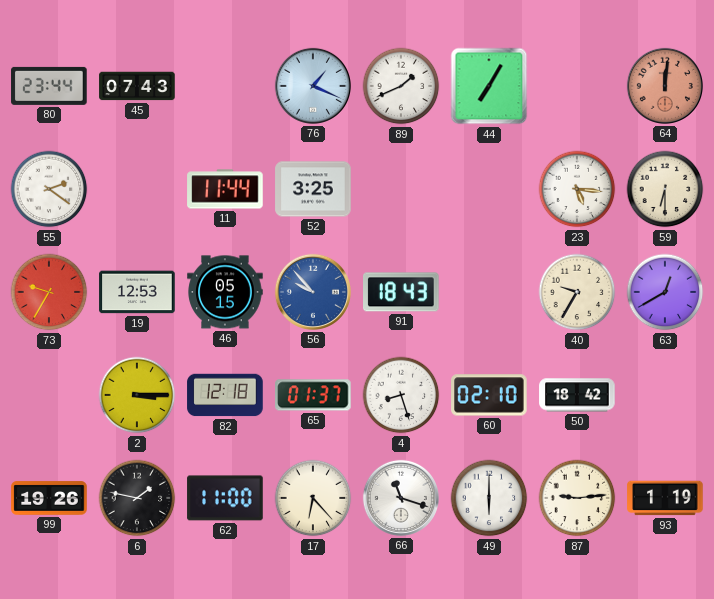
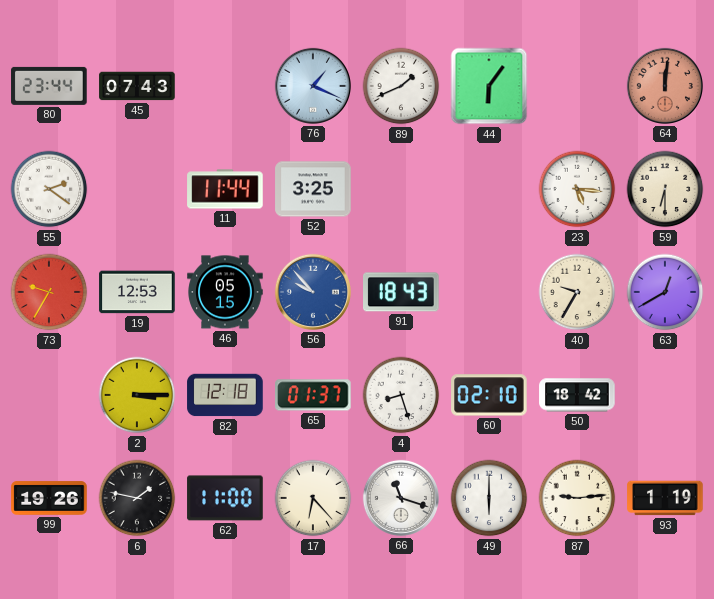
44: 7:05 -> 6:06 (489, 86)
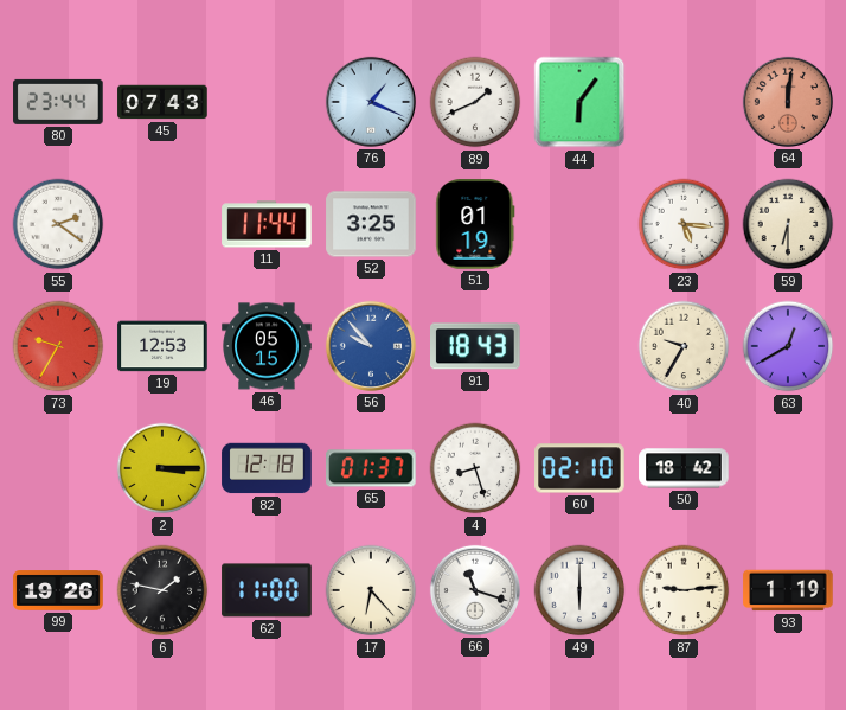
51: none -> 01:19 (475, 224)
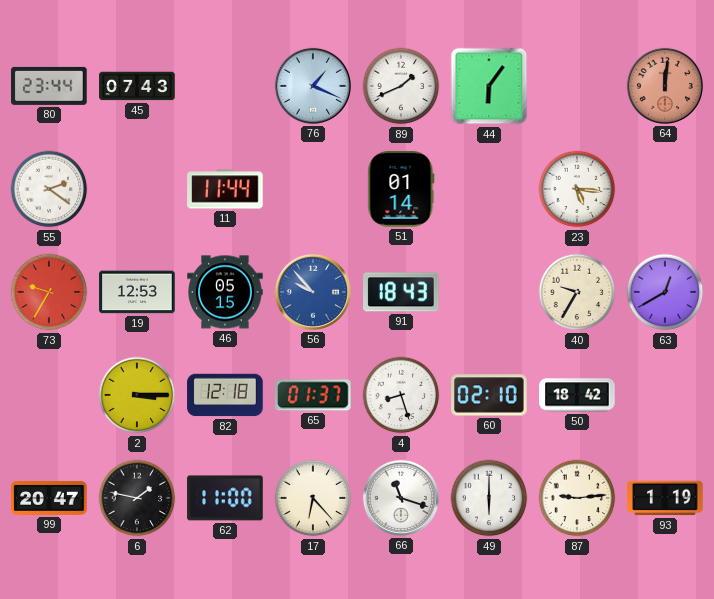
52: 3:25 -> none (371, 224)
51: 01:19 -> 01:14 (401, 189)
59: 6:30 -> none (788, 224)
99: 19:26 -> 20:47 (49, 498)
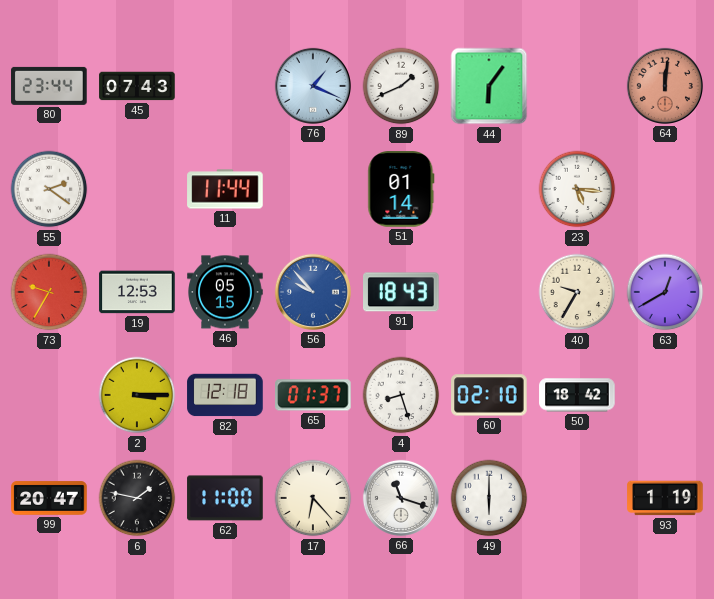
87: 9:14 -> none (577, 498)
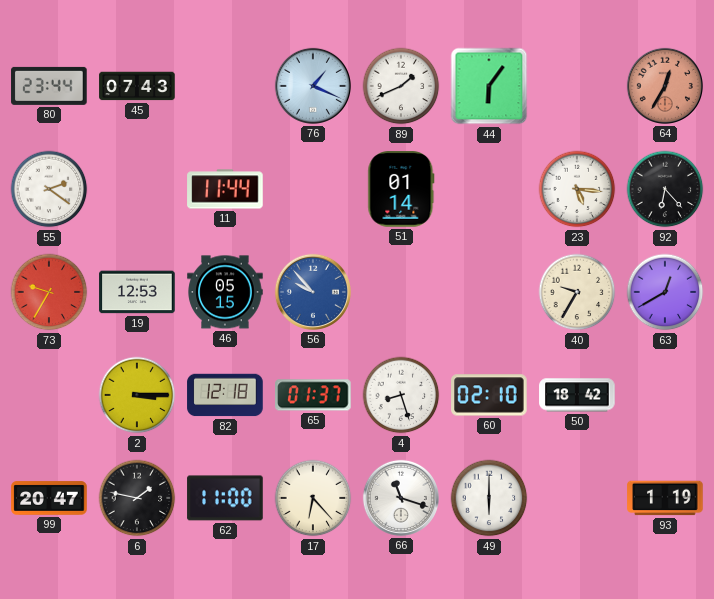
64: 12:01 -> 12:35 (665, 86)
92: none -> 6:23 (665, 189)
91: 18:43 -> none (401, 292)
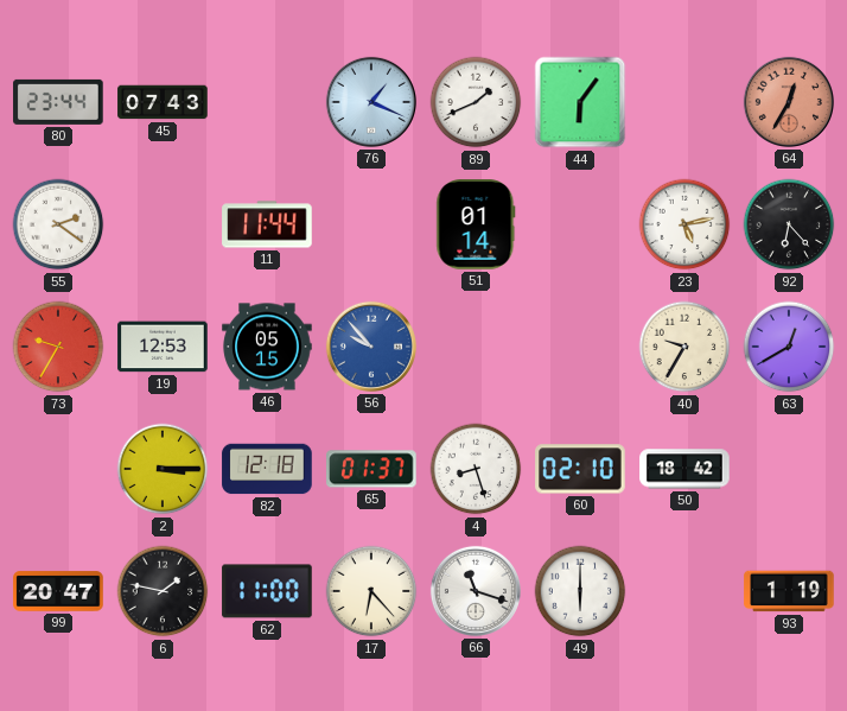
23: 5:16 -> 5:13 (684, 224)
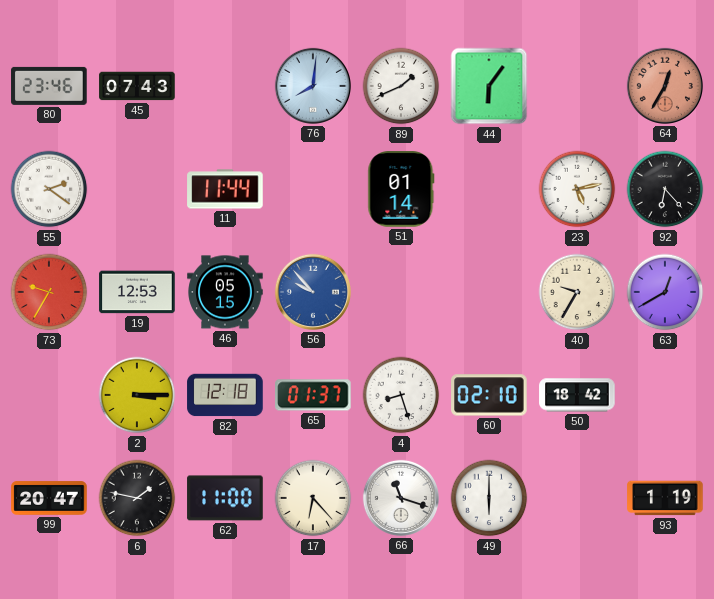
80: 23:44 -> 23:46 (49, 86)
76: 1:19 -> 8:01 (313, 86)
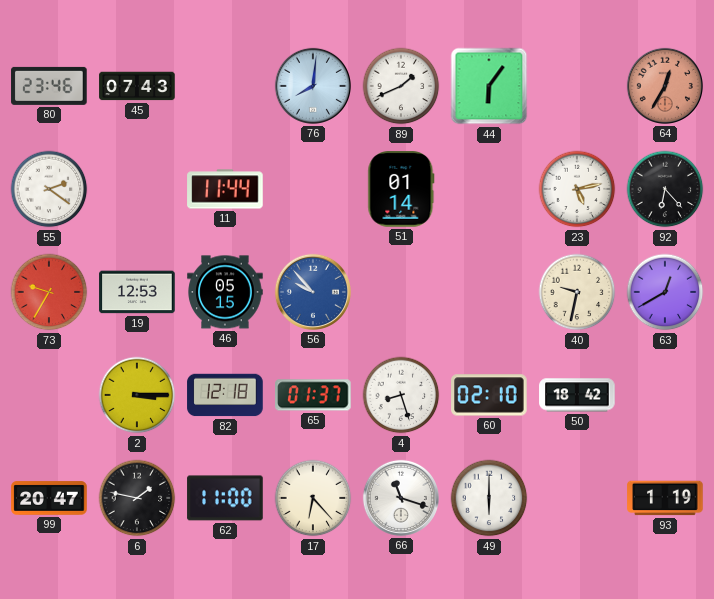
40: 9:35 -> 9:32 (577, 292)
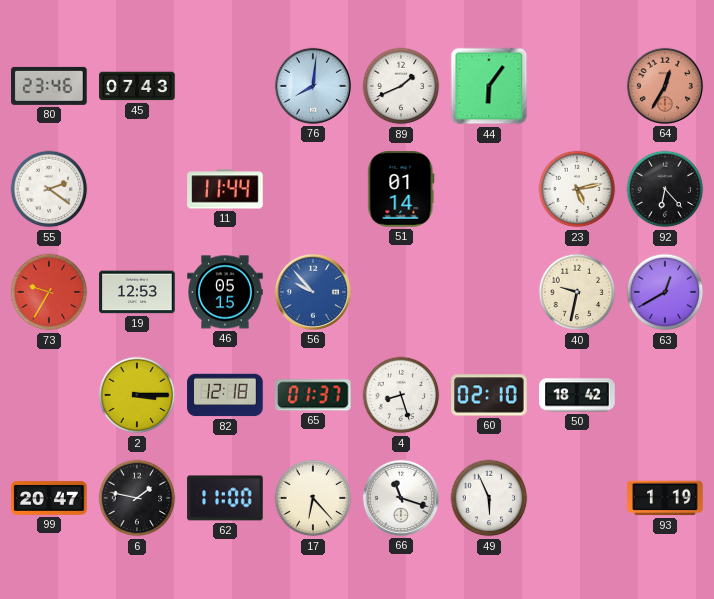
49: 6:00 -> 5:56 (489, 498)
